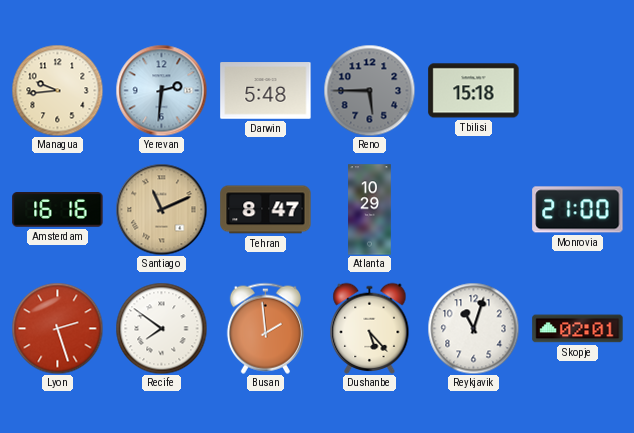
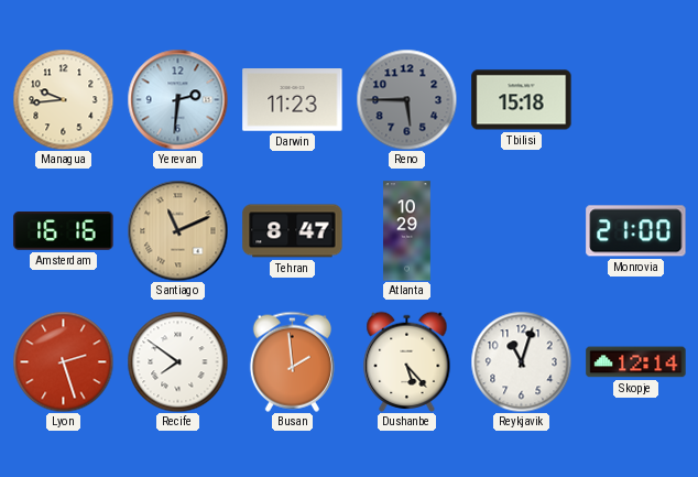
Darwin: 5:48 -> 11:23 (293, 100)
Skopje: 02:01 -> 12:14 (636, 362)
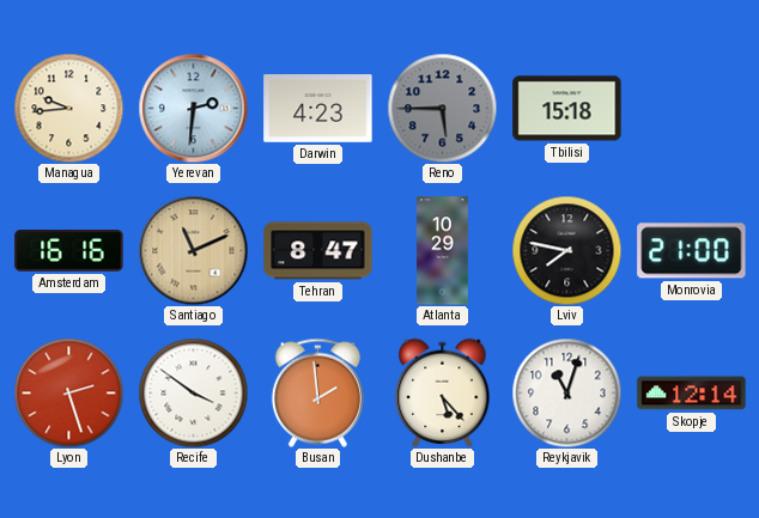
Darwin: 11:23 -> 4:23 (318, 109)
Lviv: none -> 7:47 (566, 250)
Recife: 7:51 -> 3:51 (193, 392)
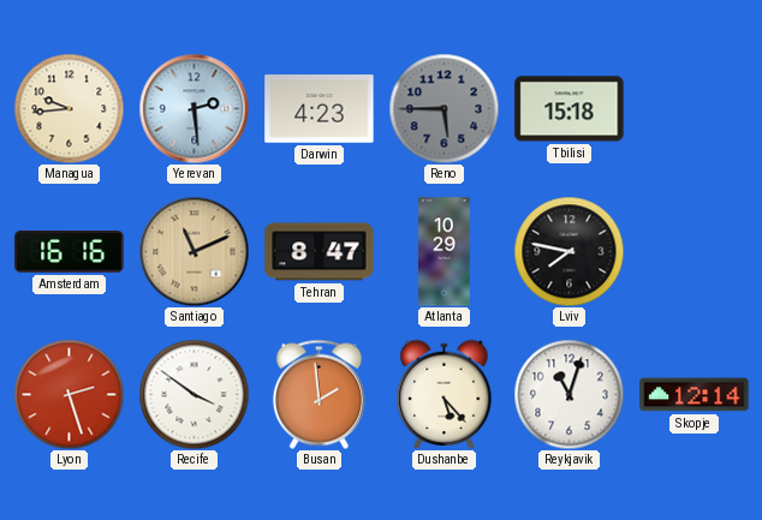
Yerevan: 2:31 -> 2:29 (194, 108)
Monrovia: 21:00 -> none (692, 251)
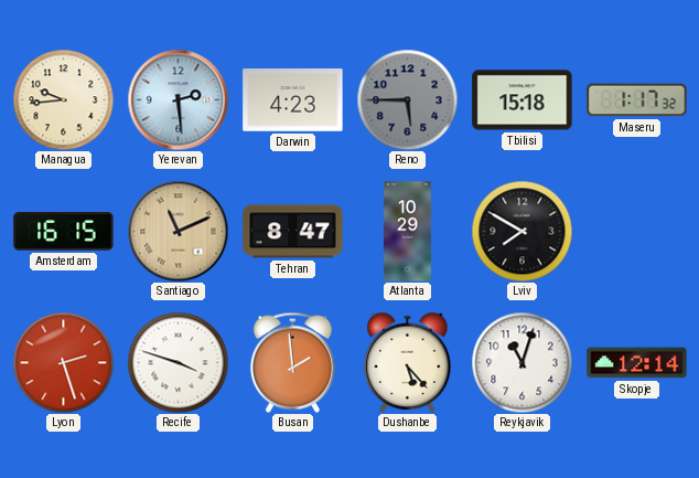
Maseru: none -> 1:17 (637, 100)
Amsterdam: 16:16 -> 16:15 (64, 232)
Lviv: 7:47 -> 7:50 (521, 231)
Recife: 3:51 -> 3:48 (178, 362)
